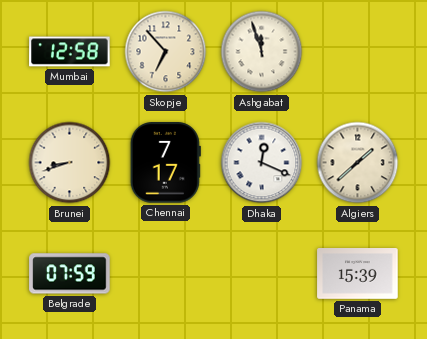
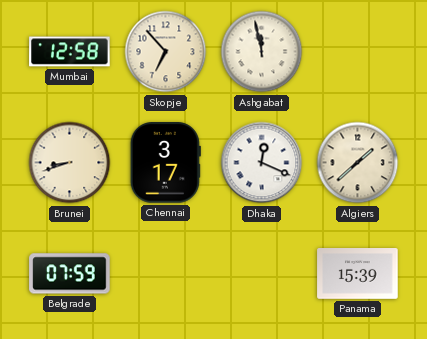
Ashgabat: 11:57 -> 11:58 (262, 52)
Chennai: 7:17 -> 3:17 (165, 163)
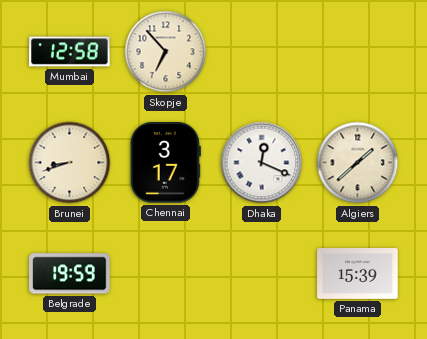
Ashgabat: 11:58 -> none (262, 52)
Belgrade: 07:59 -> 19:59 (70, 274)
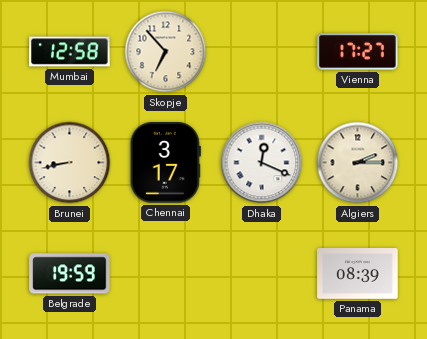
Vienna: none -> 17:27 (358, 52)
Brunei: 8:42 -> 8:43 (70, 163)
Algiers: 1:38 -> 2:15 (358, 163)
Panama: 15:39 -> 08:39 (358, 274)
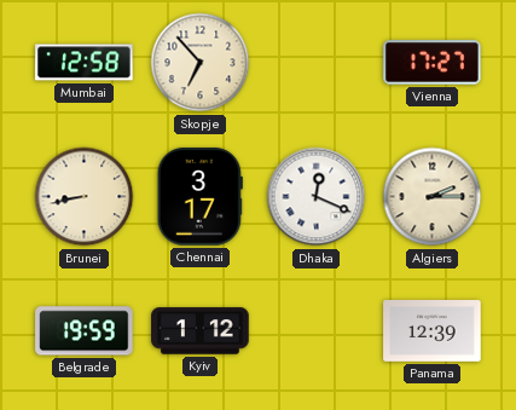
Kyiv: none -> 1:12 (201, 331)
Panama: 08:39 -> 12:39 (433, 331)
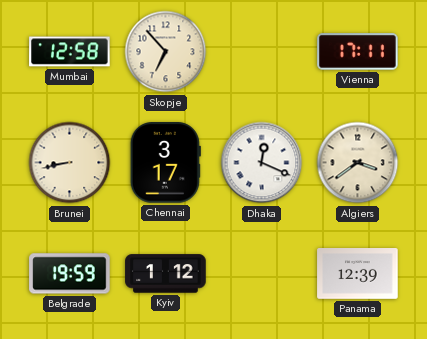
Vienna: 17:27 -> 17:11 (358, 52)
Algiers: 2:15 -> 3:39 (358, 163)
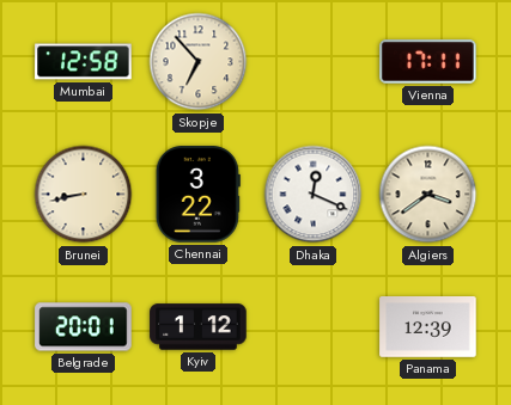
Chennai: 3:17 -> 3:22 (197, 195)
Belgrade: 19:59 -> 20:01 (84, 327)
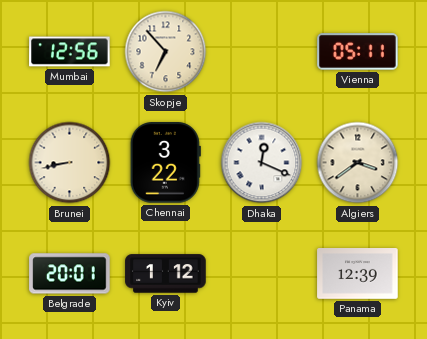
Mumbai: 12:58 -> 12:56 (70, 52)
Vienna: 17:11 -> 05:11 (358, 52)
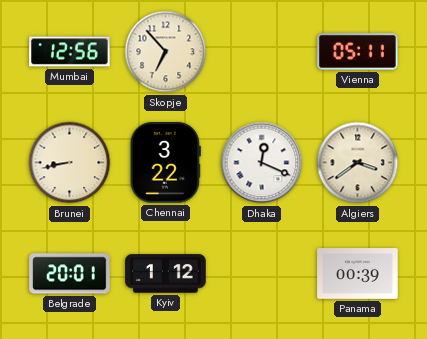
Panama: 12:39 -> 00:39 (358, 274)
